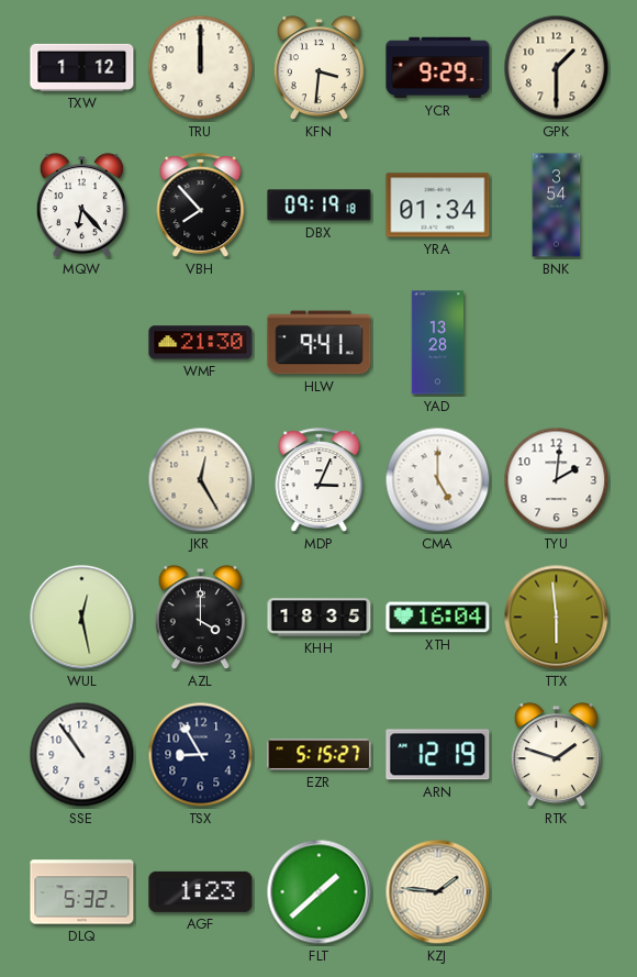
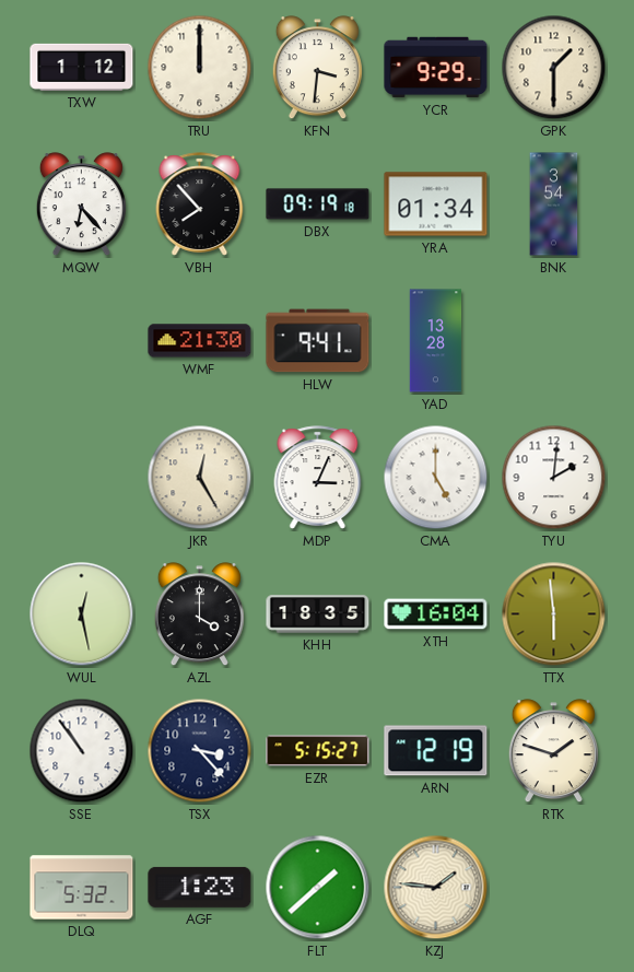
TSX: 8:55 -> 3:23 (200, 751)
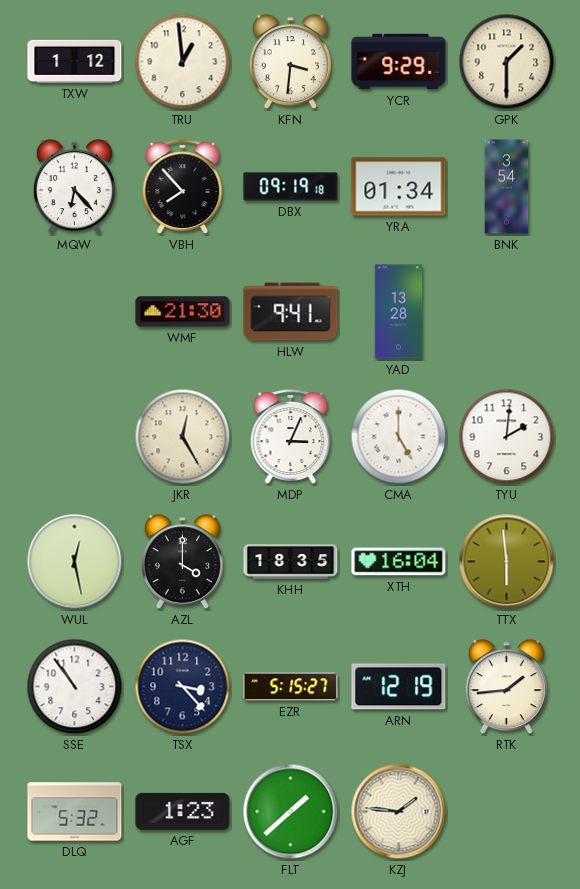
TRU: 12:00 -> 12:59 (183, 62)
RTK: 1:48 -> 1:44 (506, 687)
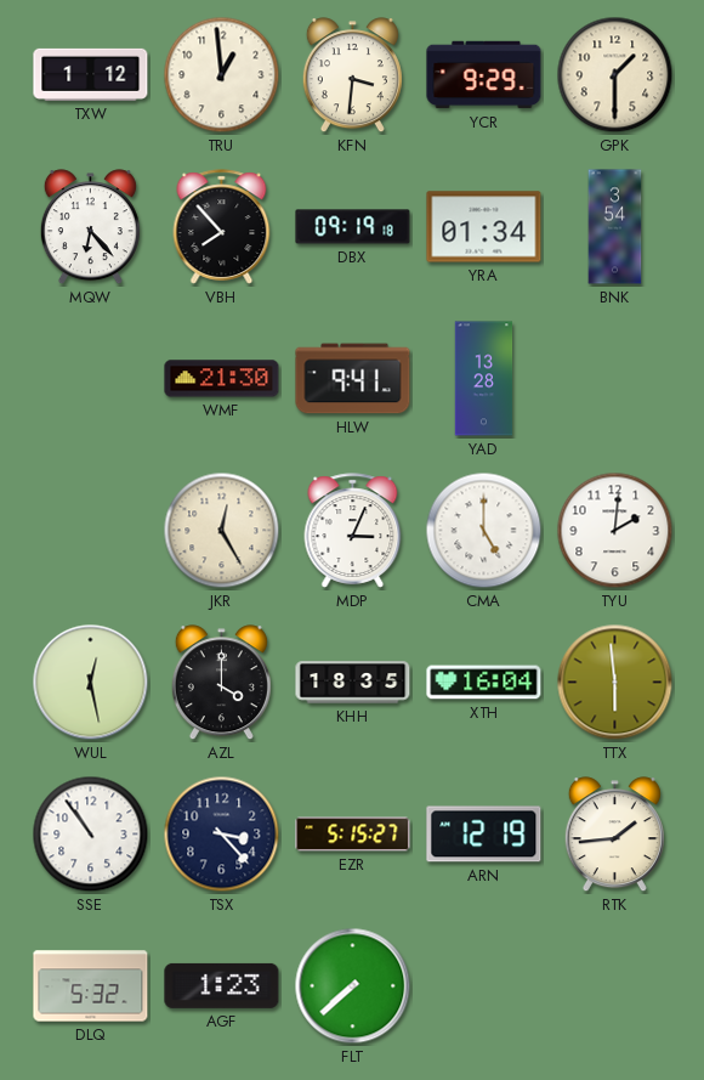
FLT: 1:38 -> 7:38 (353, 986)
KZJ: 1:46 -> none (399, 812)
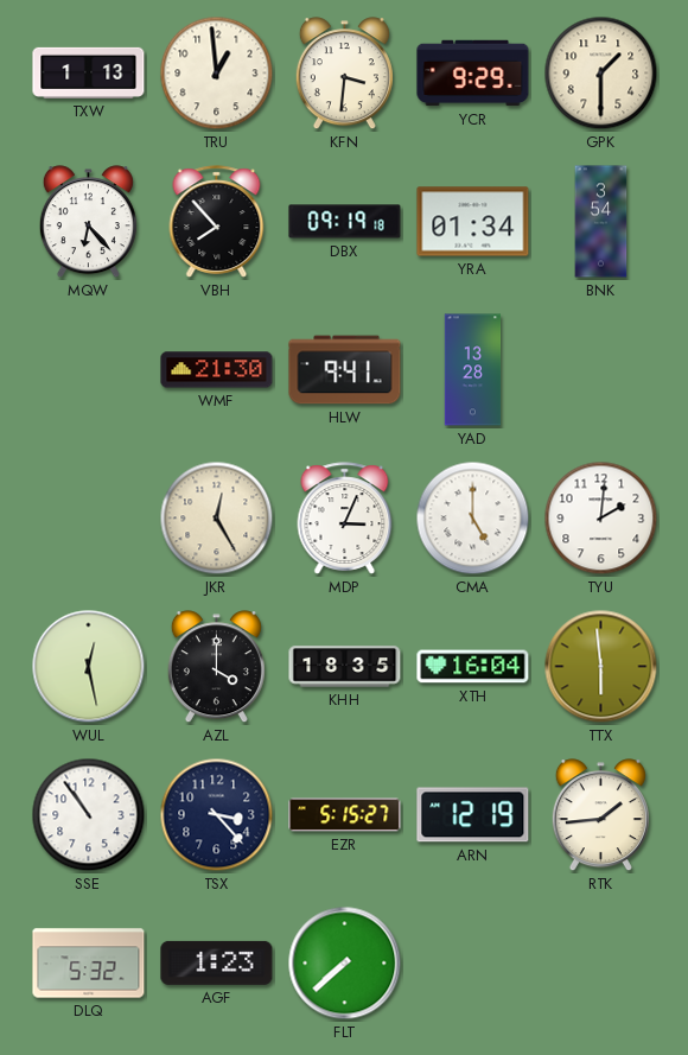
TXW: 1:12 -> 1:13 (89, 72)
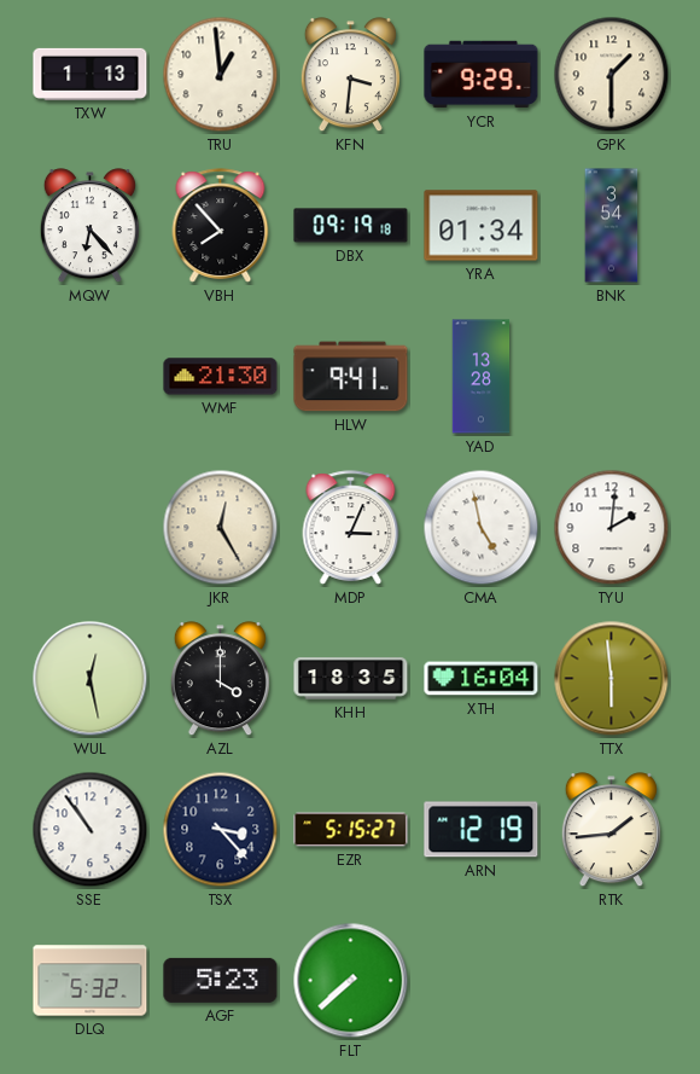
CMA: 5:00 -> 4:58 (482, 528)
AGF: 1:23 -> 5:23 (221, 980)
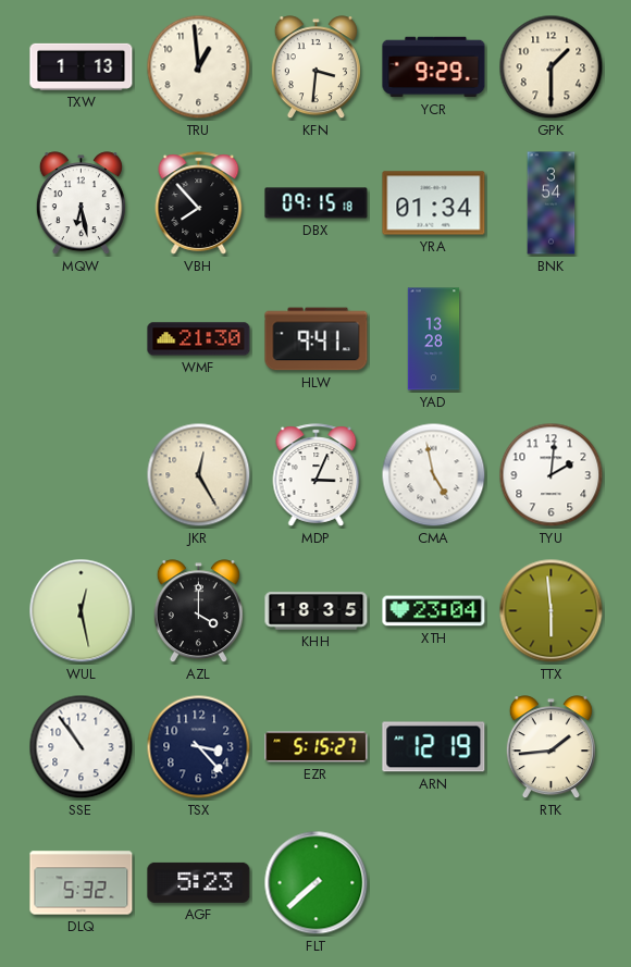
MQW: 6:23 -> 6:28 (81, 203)
DBX: 09:19 -> 09:15 (317, 203)
XTH: 16:04 -> 23:04 (434, 611)
